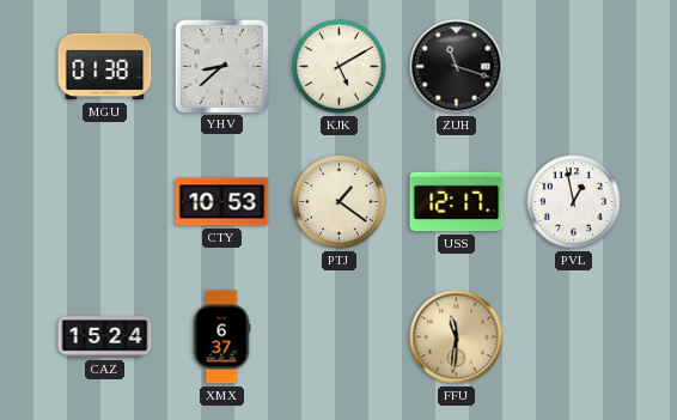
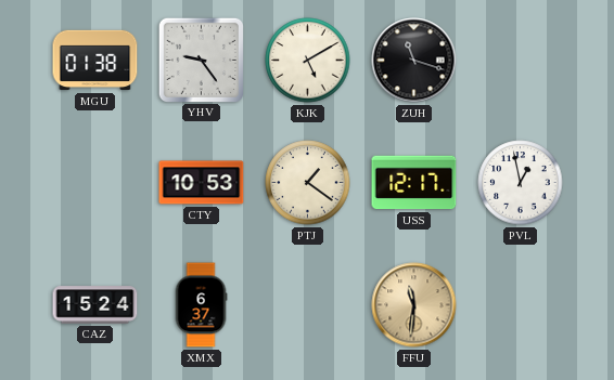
YHV: 8:38 -> 9:24 (201, 60)
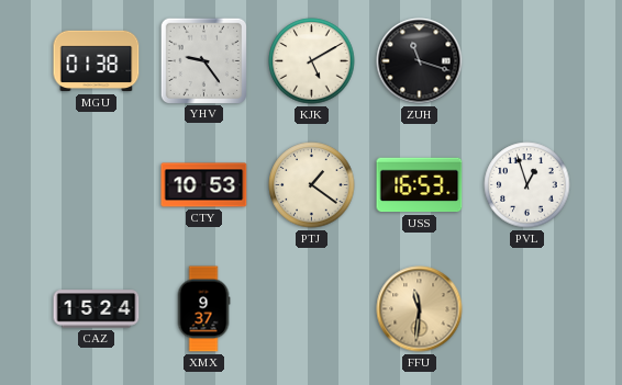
USS: 12:17 -> 16:53 (420, 185)
PVL: 12:58 -> 12:57 (527, 185)
XMX: 6:37 -> 9:37 (203, 309)
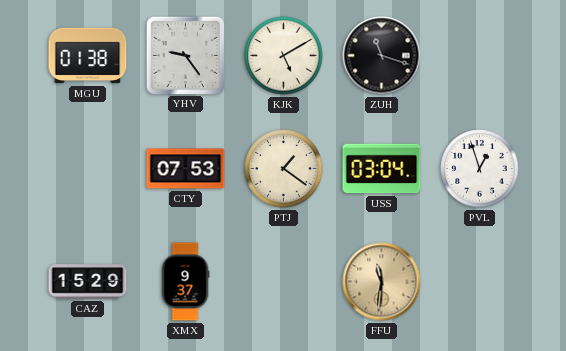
CTY: 10:53 -> 07:53 (186, 169)
USS: 16:53 -> 03:04 (382, 169)
CAZ: 15:24 -> 15:29 (88, 282)
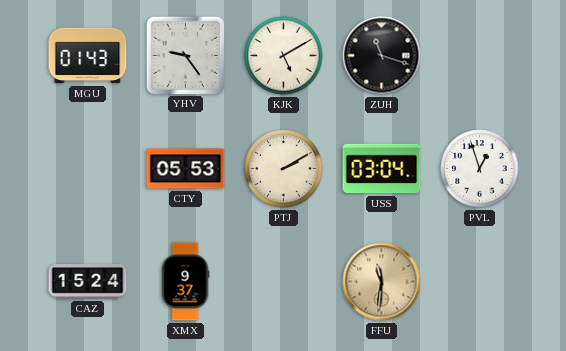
MGU: 01:38 -> 01:43 (88, 56)
CTY: 07:53 -> 05:53 (186, 169)
PTJ: 1:21 -> 2:10 (284, 169)
CAZ: 15:29 -> 15:24 (88, 282)
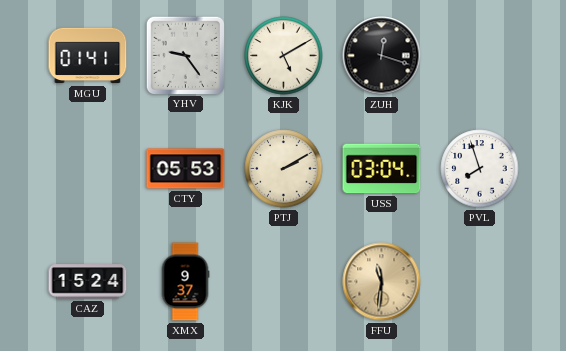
MGU: 01:43 -> 01:41 (88, 56)
ZUH: 11:18 -> 12:18 (382, 56)
PVL: 12:57 -> 7:57 (480, 169)
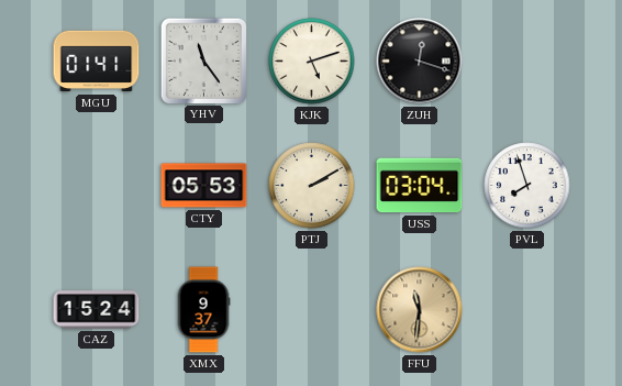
YHV: 9:24 -> 11:24 (203, 60)
KJK: 5:10 -> 5:12 (312, 62)
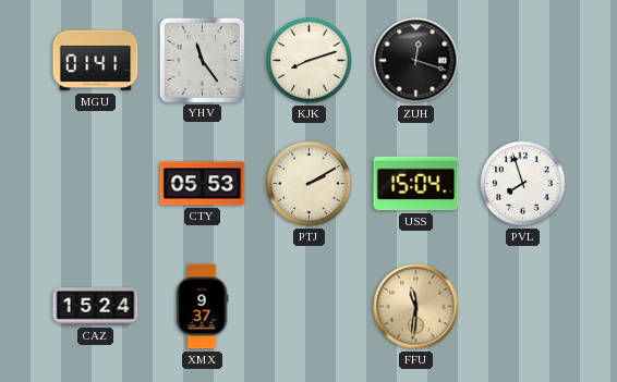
KJK: 5:12 -> 8:12 (310, 61)
USS: 03:04 -> 15:04 (416, 184)
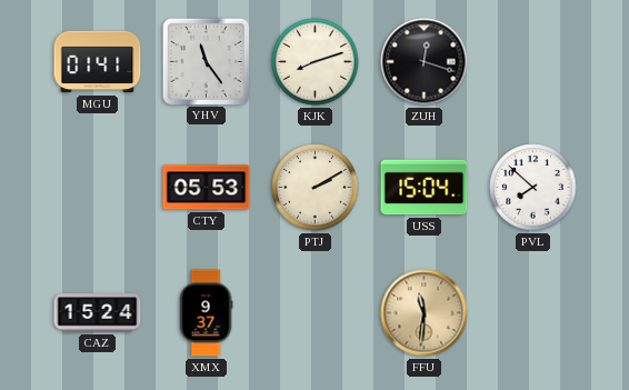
PVL: 7:57 -> 7:52 (533, 188)
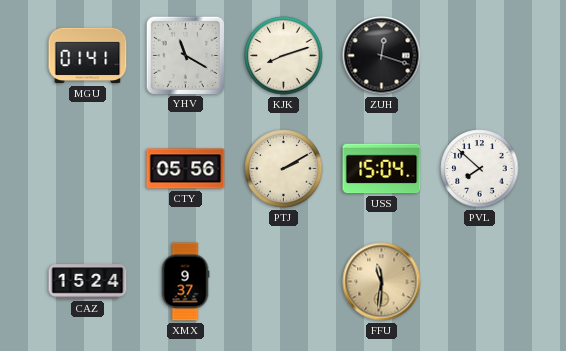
YHV: 11:24 -> 11:20 (185, 55)
CTY: 05:53 -> 05:56 (186, 169)
